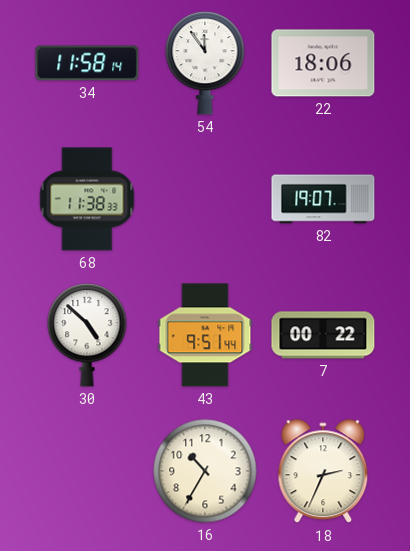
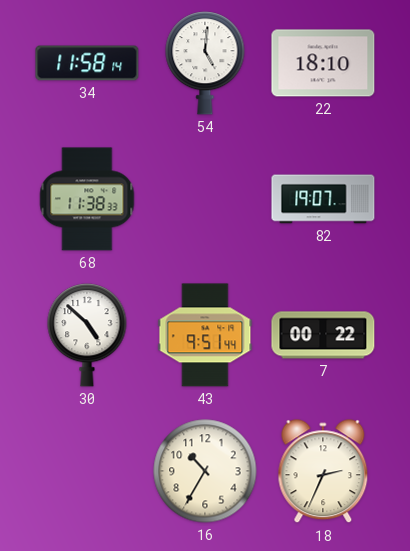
54: 11:54 -> 5:01 (205, 63)
22: 18:06 -> 18:10 (323, 63)
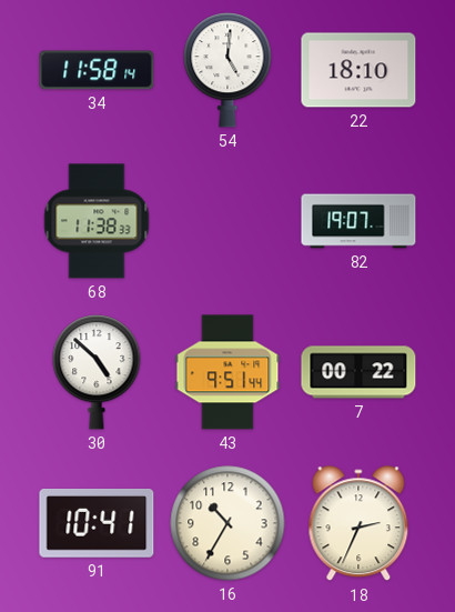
91: none -> 10:41 (97, 524)
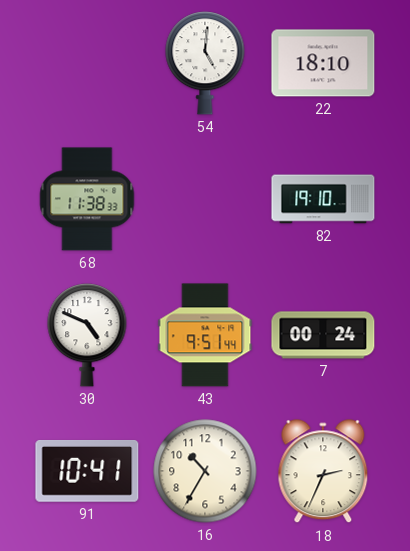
34: 11:58 -> none (97, 70)
82: 19:07 -> 19:10 (323, 199)
30: 4:52 -> 4:49 (87, 335)
7: 00:22 -> 00:24 (323, 335)
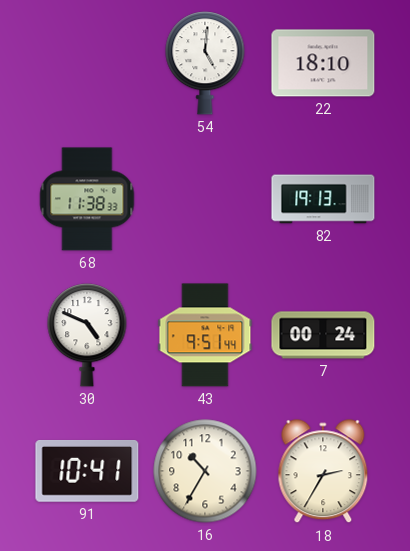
82: 19:10 -> 19:13 (323, 199)
18: 2:34 -> 2:35 (323, 472)
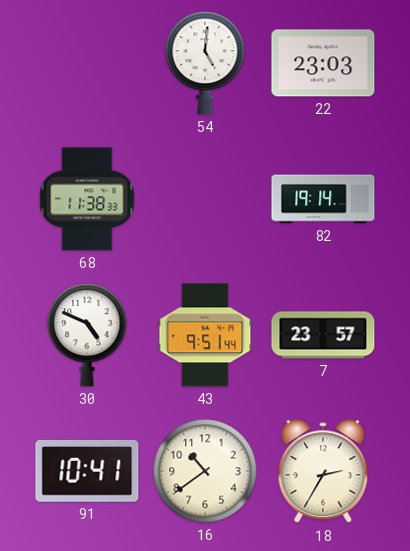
22: 18:10 -> 23:03 (323, 63)
82: 19:13 -> 19:14 (323, 199)
7: 00:24 -> 23:57 (323, 335)
16: 10:35 -> 10:39 (205, 471)
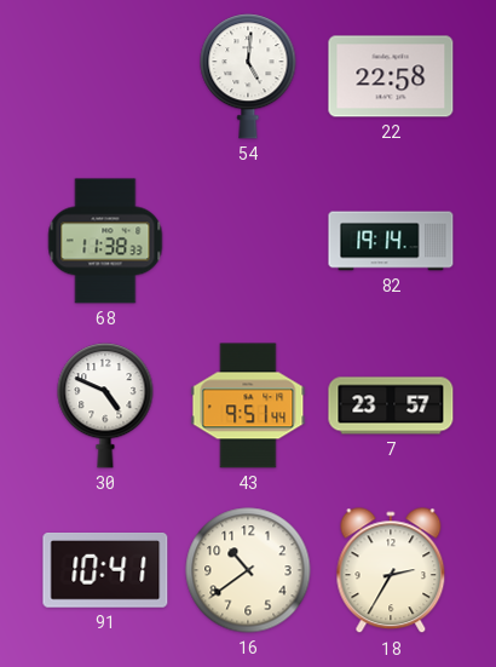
22: 23:03 -> 22:58 (391, 76)
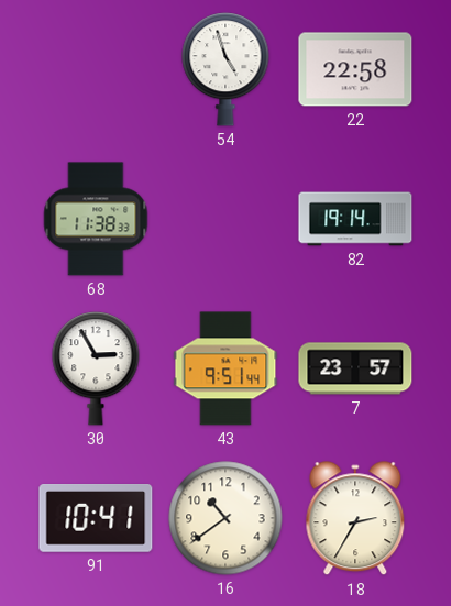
54: 5:01 -> 4:57 (226, 69)
30: 4:49 -> 2:55 (96, 368)
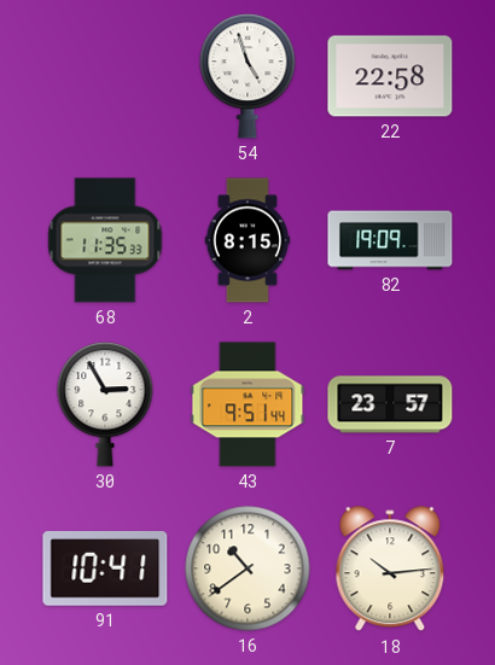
68: 11:38 -> 11:35 (105, 240)
2: none -> 8:15 (247, 240)
82: 19:14 -> 19:09 (390, 240)
18: 2:35 -> 10:14 (390, 570)
